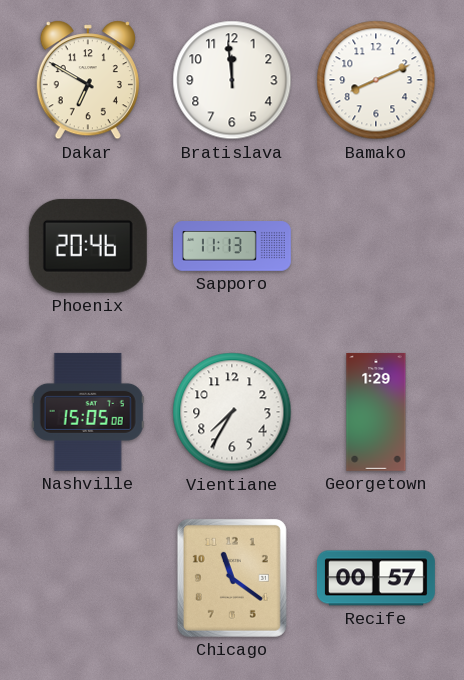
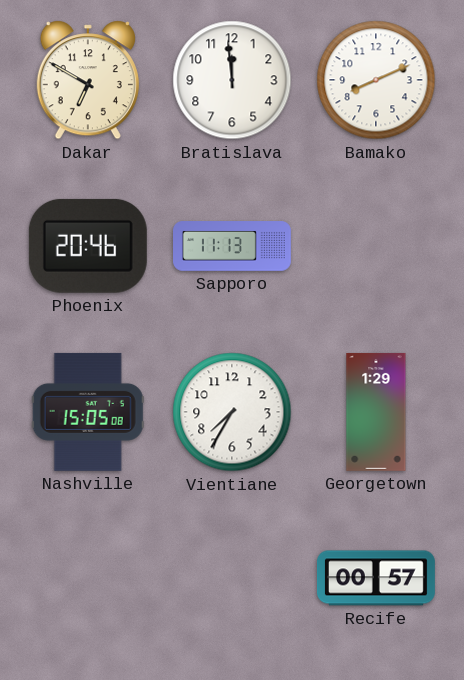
Chicago: 11:21 -> none (232, 578)
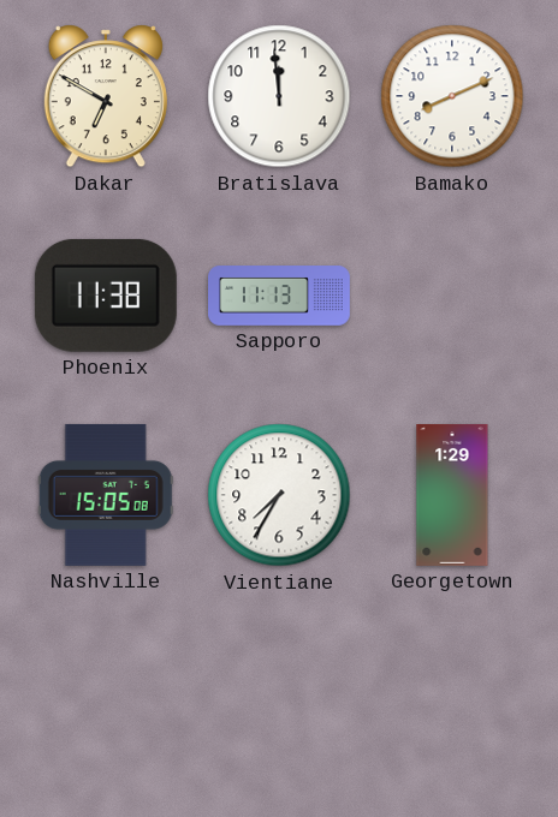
Phoenix: 20:46 -> 11:38 (106, 296)
Recife: 00:57 -> none (376, 578)
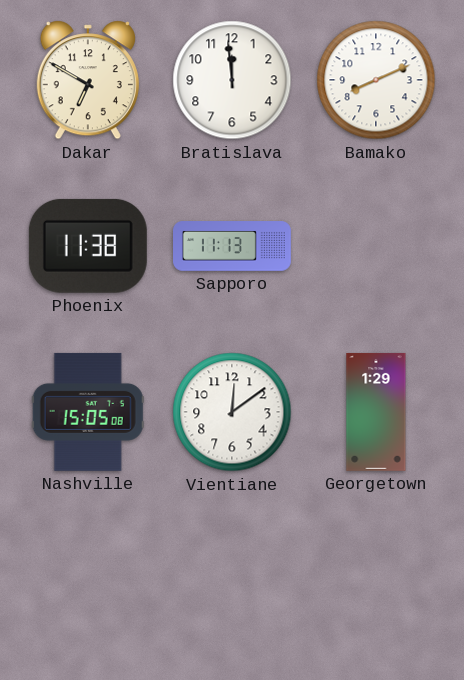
Vientiane: 7:35 -> 12:09 (232, 412)
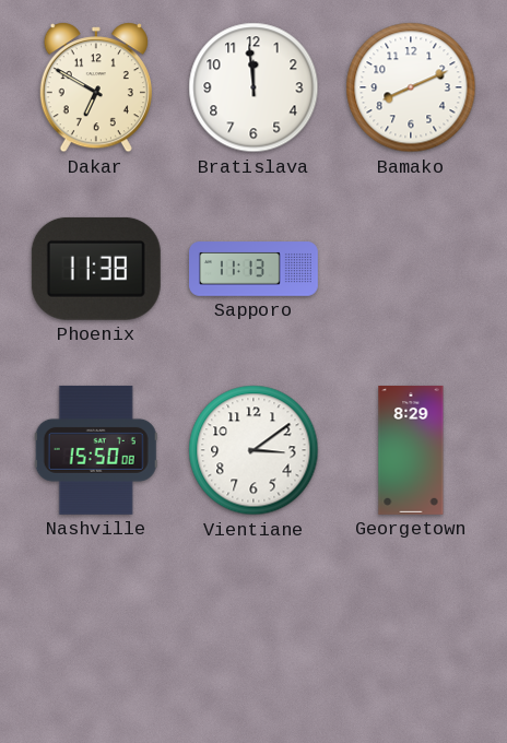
Nashville: 15:05 -> 15:50 (96, 450)
Vientiane: 12:09 -> 3:09 (253, 450)
Georgetown: 1:29 -> 8:29 (411, 450)
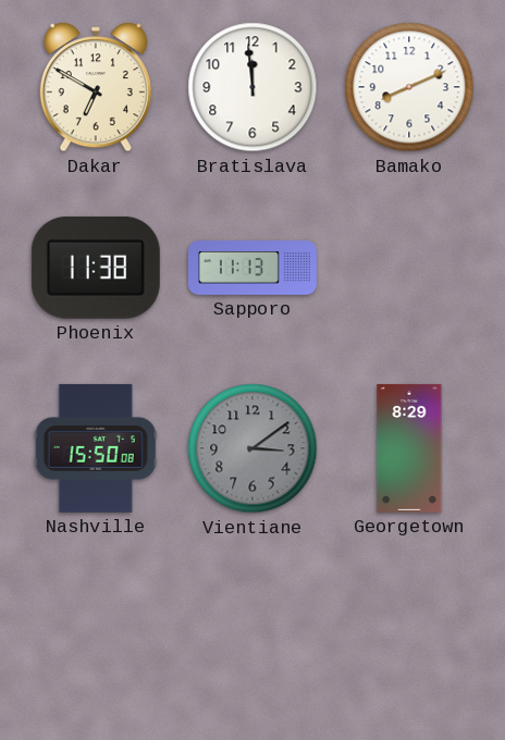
Vientiane dial: white -> grey (253, 448)
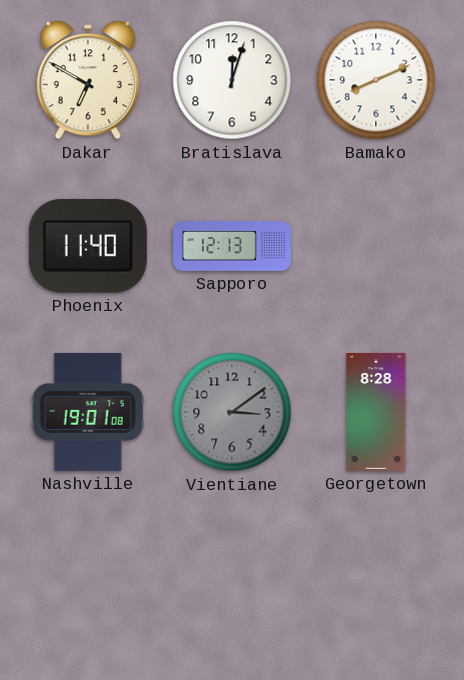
Bratislava: 11:59 -> 12:03 (232, 80)
Phoenix: 11:38 -> 11:40 (88, 246)
Sapporo: 11:13 -> 12:13 (233, 246)
Nashville: 15:50 -> 19:01 (88, 412)
Georgetown: 8:29 -> 8:28 (376, 412)
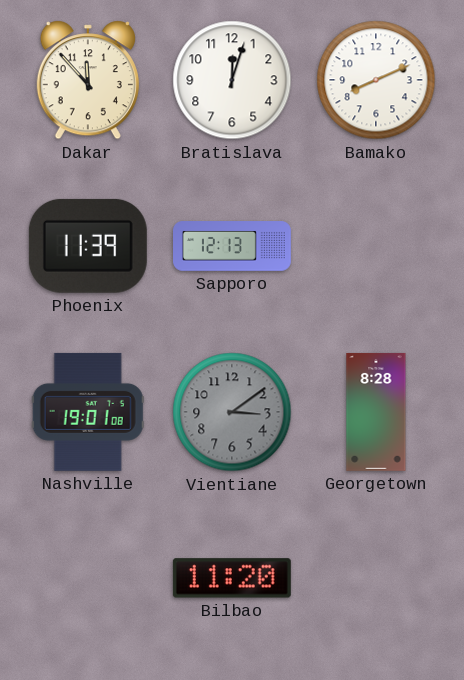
Dakar: 6:50 -> 11:53 (88, 80)
Phoenix: 11:40 -> 11:39 (88, 246)
Bilbao: none -> 11:20 (232, 578)
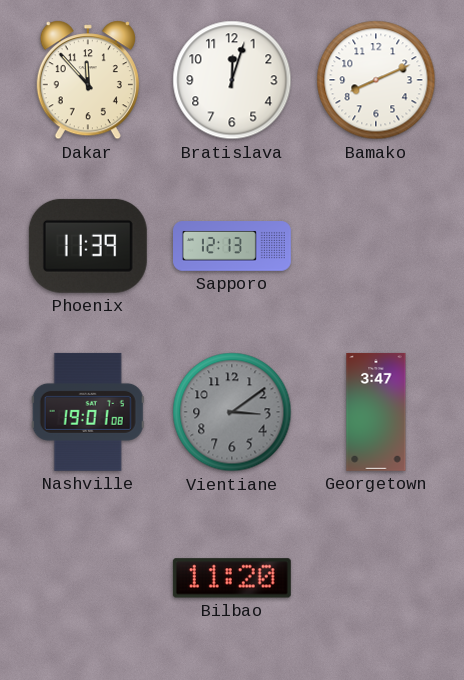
Georgetown: 8:28 -> 3:47 (376, 412)
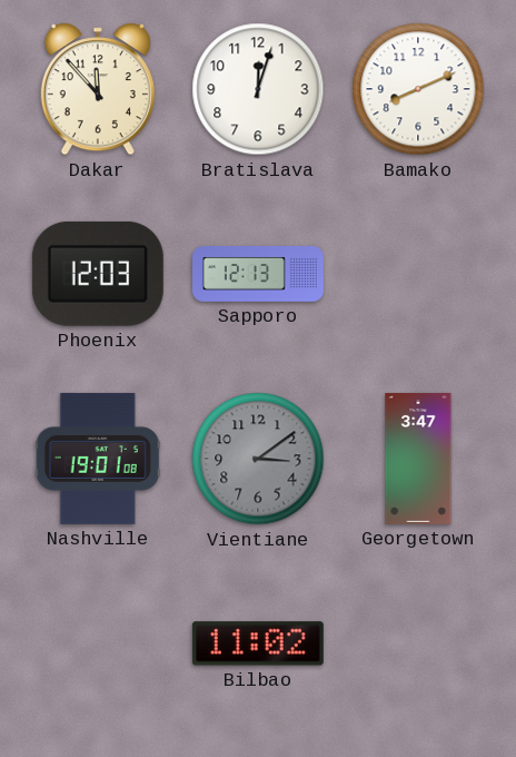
Phoenix: 11:39 -> 12:03 (98, 274)
Bilbao: 11:20 -> 11:02 (258, 643)
